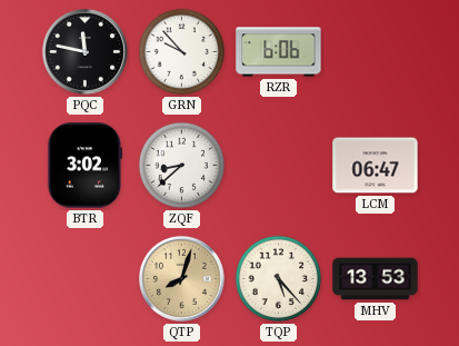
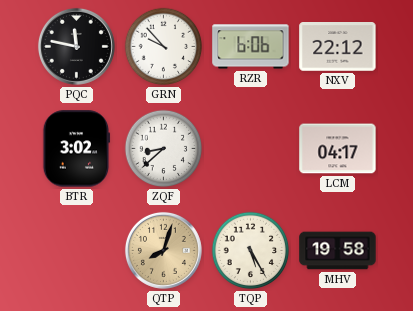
NXV: none -> 22:12 (338, 47)
LCM: 06:47 -> 04:17 (338, 149)
TQP: 5:23 -> 5:25 (251, 251)
MHV: 13:53 -> 19:58 (338, 251)
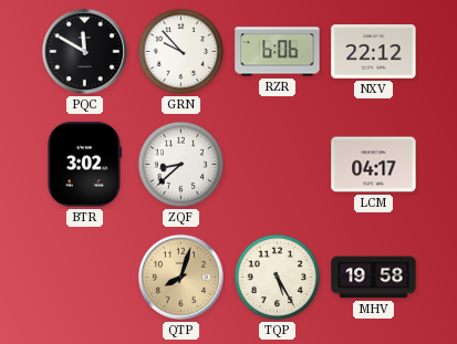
PQC: 11:47 -> 11:50 (84, 51)
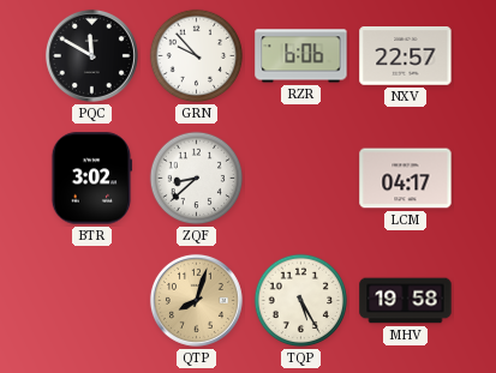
NXV: 22:12 -> 22:57 (406, 56)
